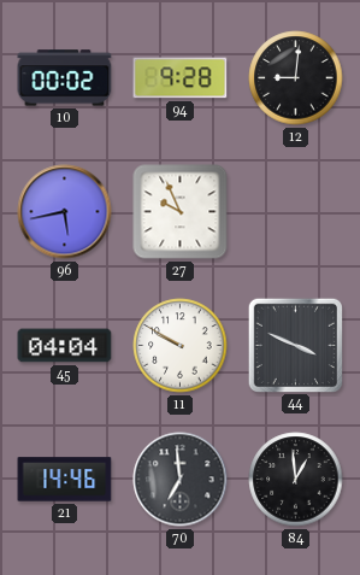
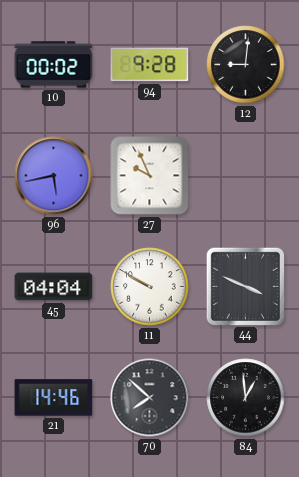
70: 6:59 -> 7:52 (150, 398)
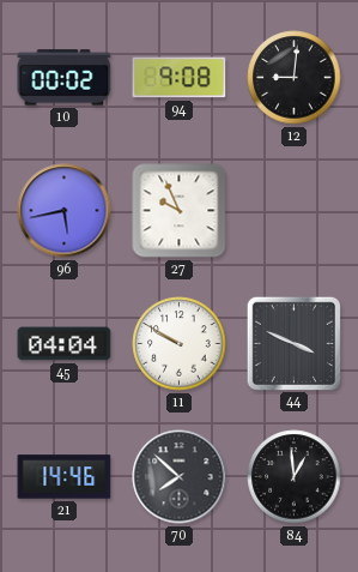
94: 9:28 -> 9:08 (180, 78)
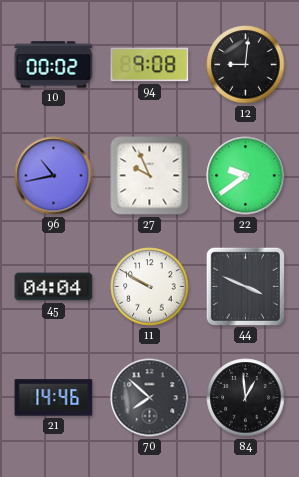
96: 5:43 -> 10:43 (54, 176)
22: none -> 9:39 (246, 176)
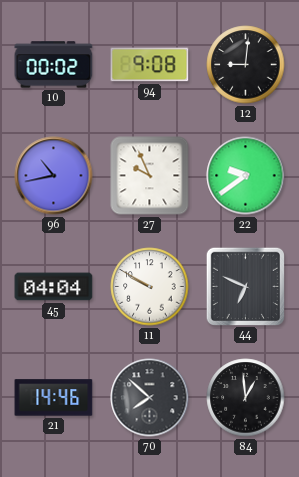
44: 3:49 -> 6:49 (245, 286)
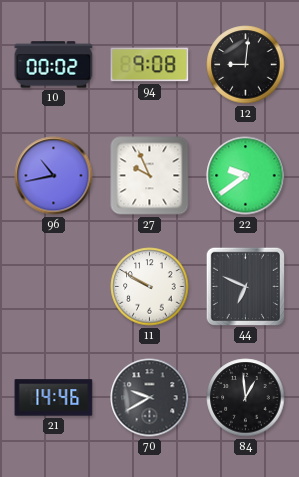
45: 04:04 -> none (54, 287)
70: 7:52 -> 9:40 (150, 398)
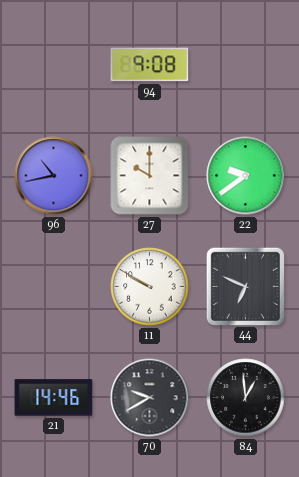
10: 00:02 -> none (54, 65)
12: 9:01 -> none (246, 65)
27: 9:56 -> 10:00 (150, 176)
